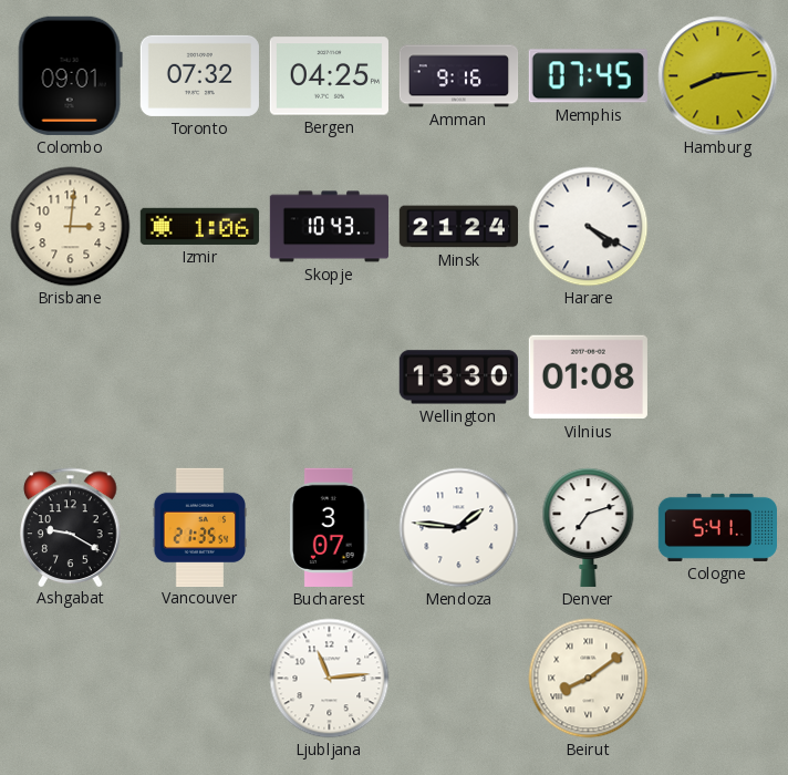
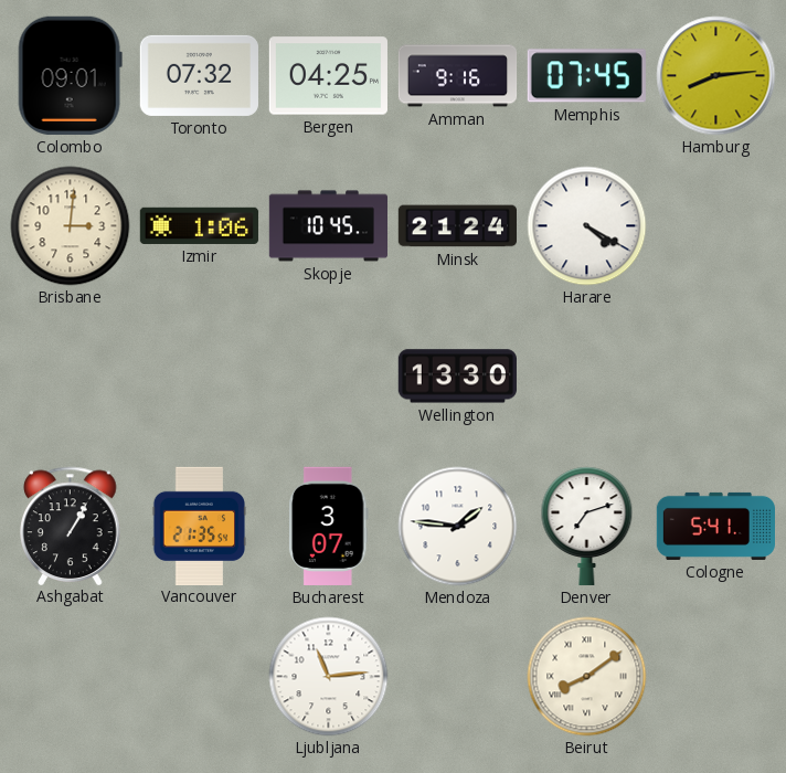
Skopje: 10:43 -> 10:45 (328, 226)
Vilnius: 01:08 -> none (588, 378)
Ashgabat: 9:20 -> 1:05 (71, 526)
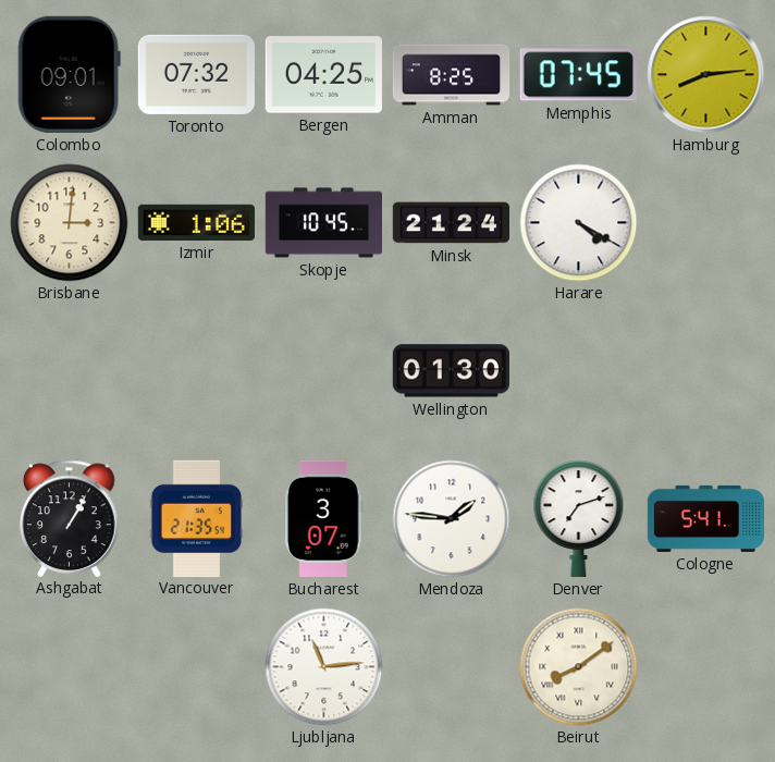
Amman: 9:16 -> 8:25 (452, 75)
Wellington: 13:30 -> 01:30 (451, 371)
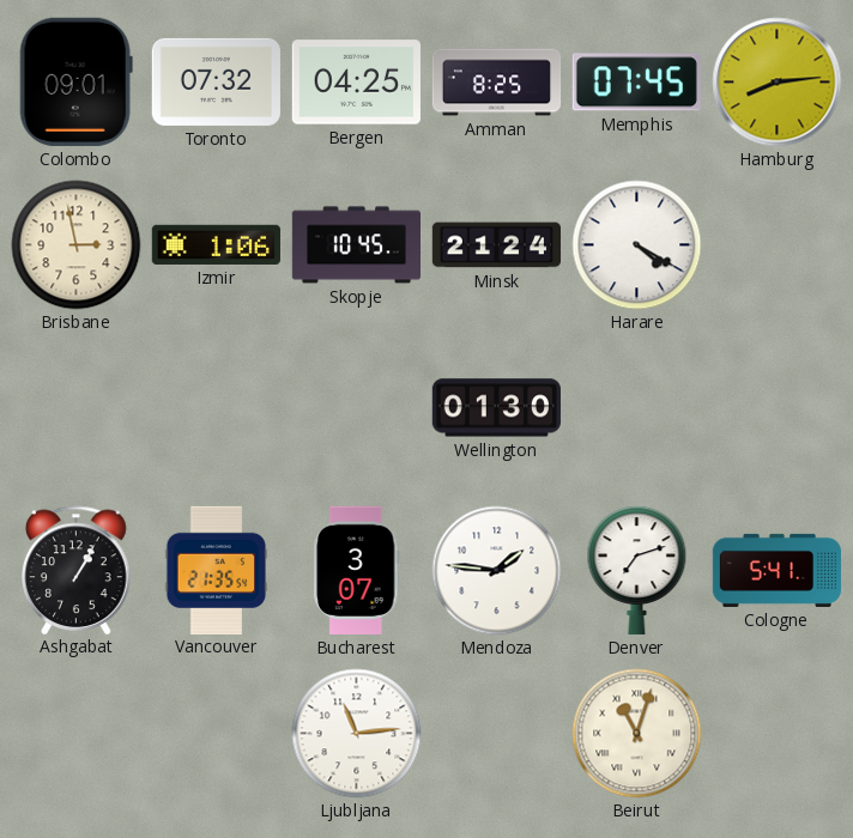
Brisbane: 3:01 -> 2:58 (77, 245)
Beirut: 8:09 -> 11:03 (637, 734)
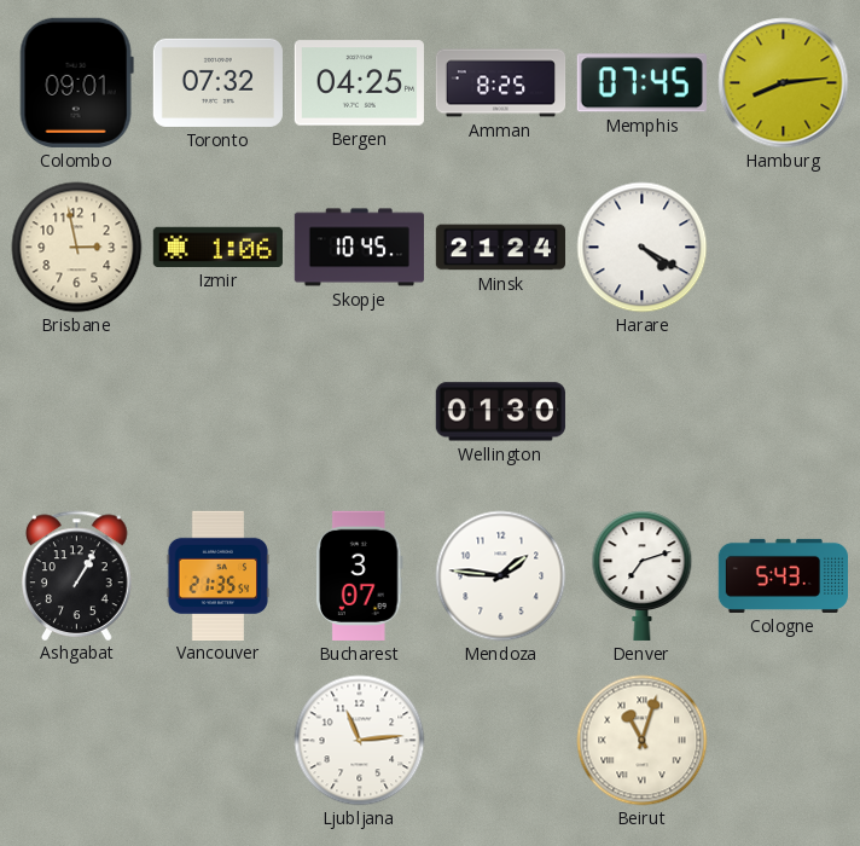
Cologne: 5:41 -> 5:43 (783, 575)
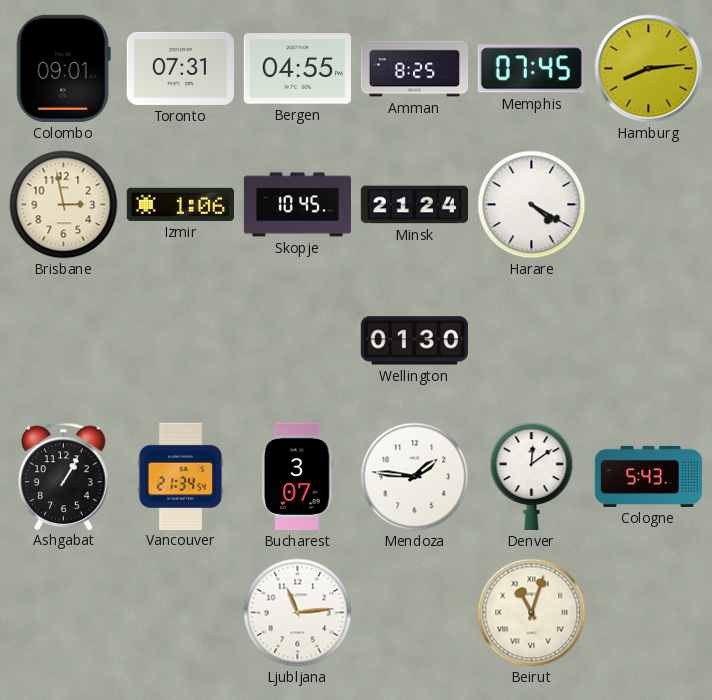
Toronto: 07:32 -> 07:31 (180, 68)
Bergen: 04:25 -> 04:55 (297, 69)
Vancouver: 21:35 -> 21:34 (181, 476)
Denver: 7:12 -> 12:09 (532, 476)
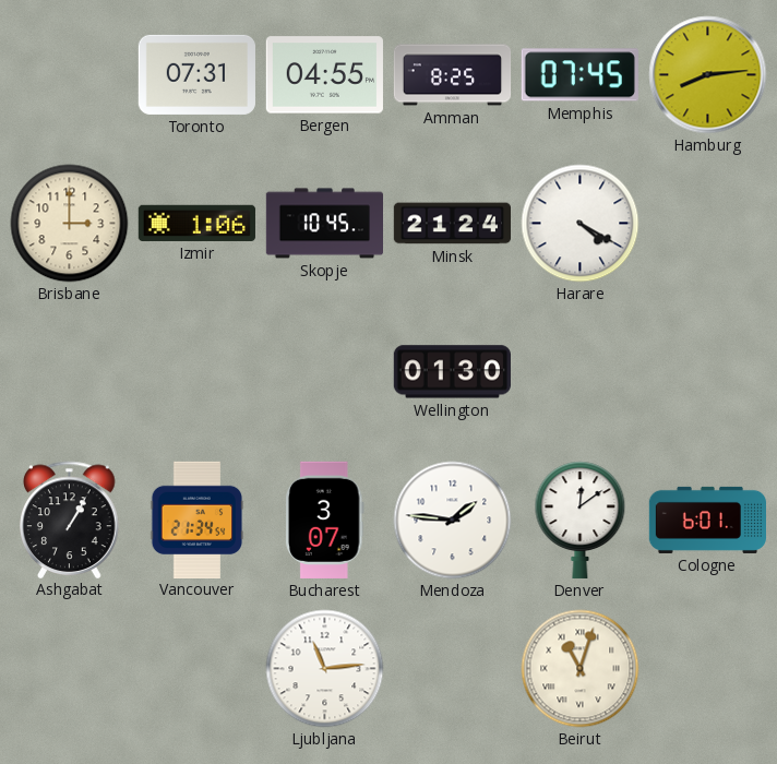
Colombo: 09:01 -> none (63, 68)
Brisbane: 2:58 -> 3:00 (70, 224)
Cologne: 5:43 -> 6:01 (707, 520)
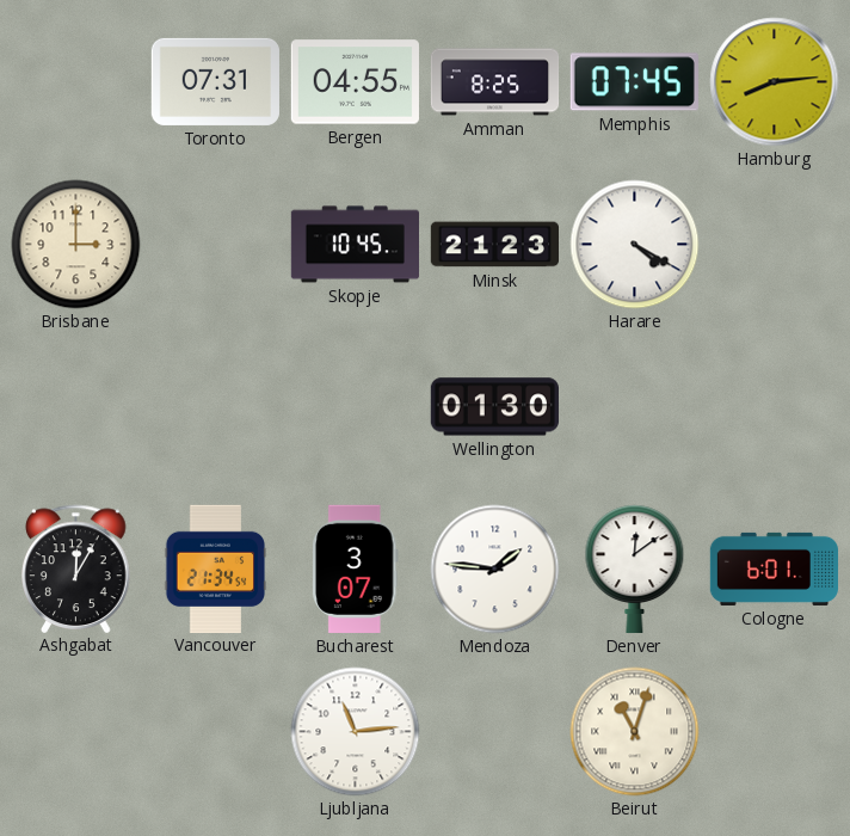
Izmir: 1:06 -> none (196, 223)
Minsk: 21:24 -> 21:23 (494, 245)
Ashgabat: 1:05 -> 12:05 (76, 568)
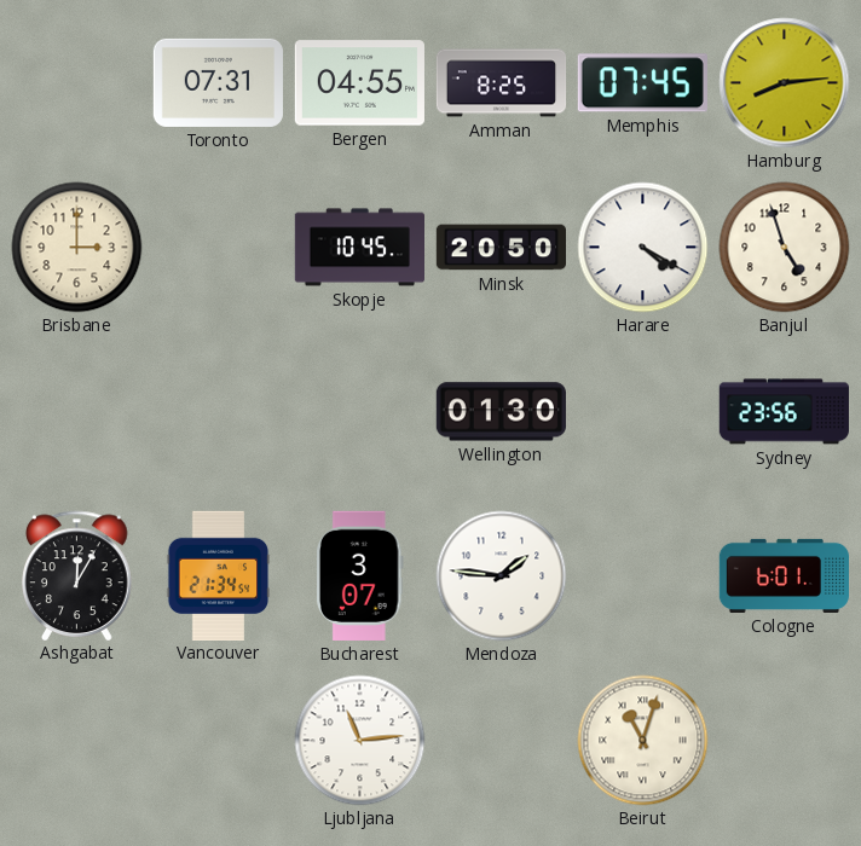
Minsk: 21:23 -> 20:50 (501, 248)
Banjul: none -> 4:57 (785, 248)
Sydney: none -> 23:56 (784, 412)
Denver: 12:09 -> none (635, 568)
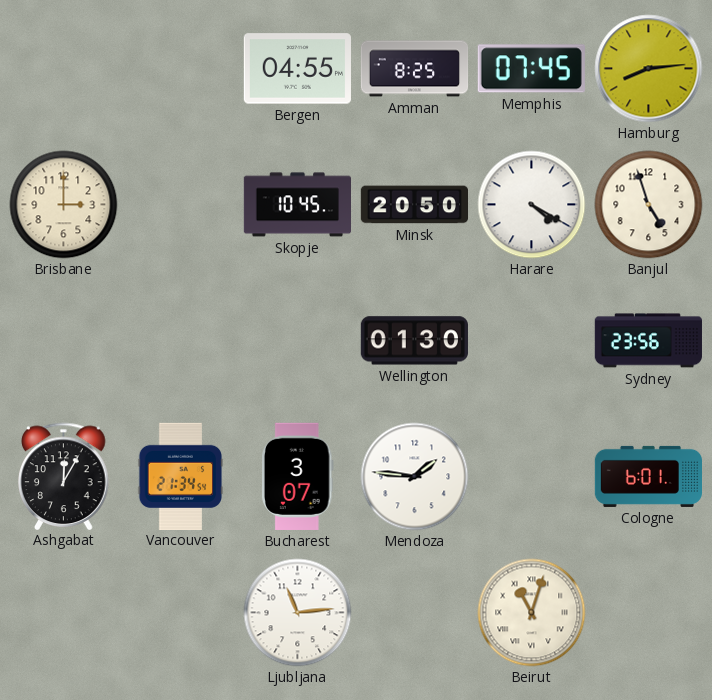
Toronto: 07:31 -> none (218, 82)
